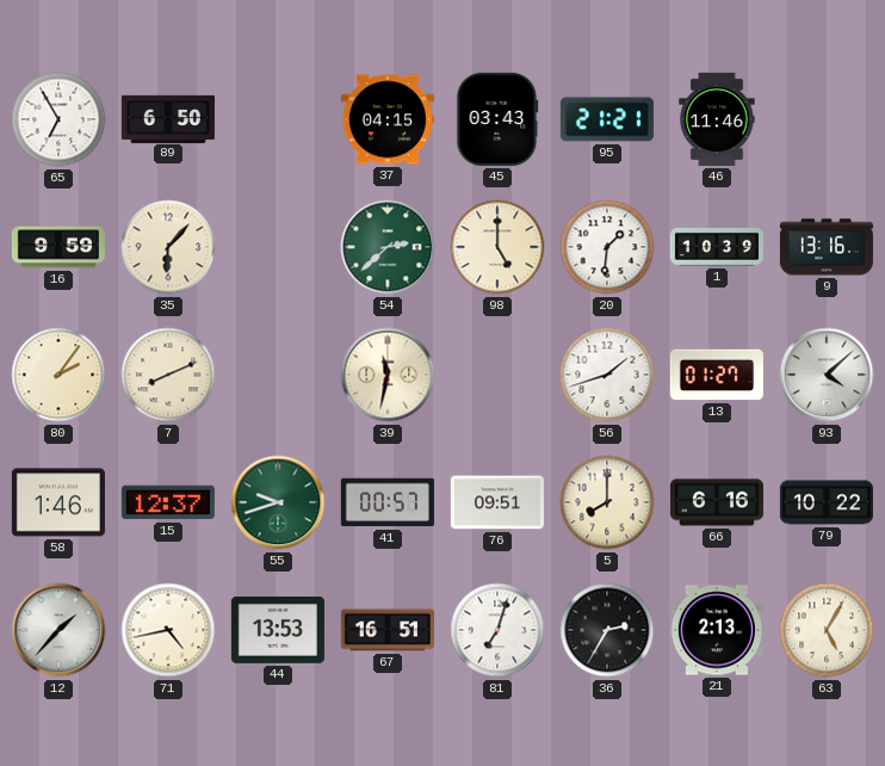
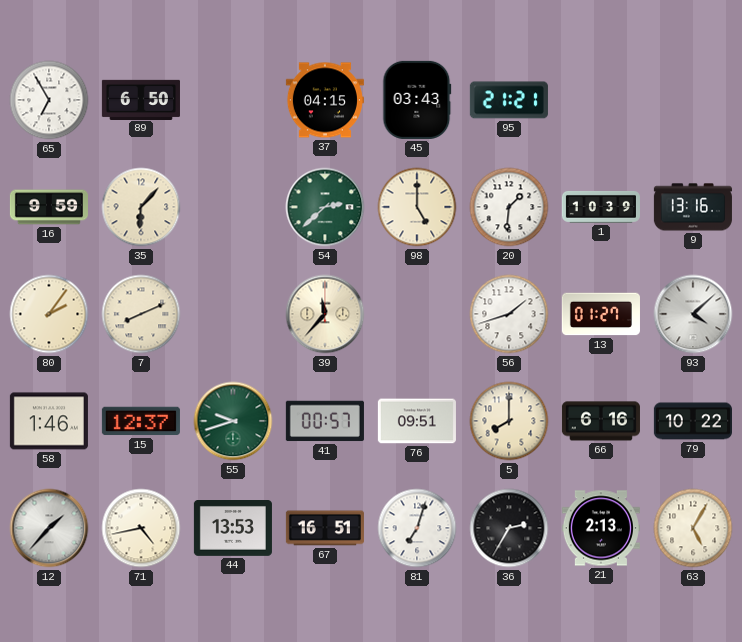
46: 11:46 -> none (717, 119)
39: 11:32 -> 11:37 (325, 314)
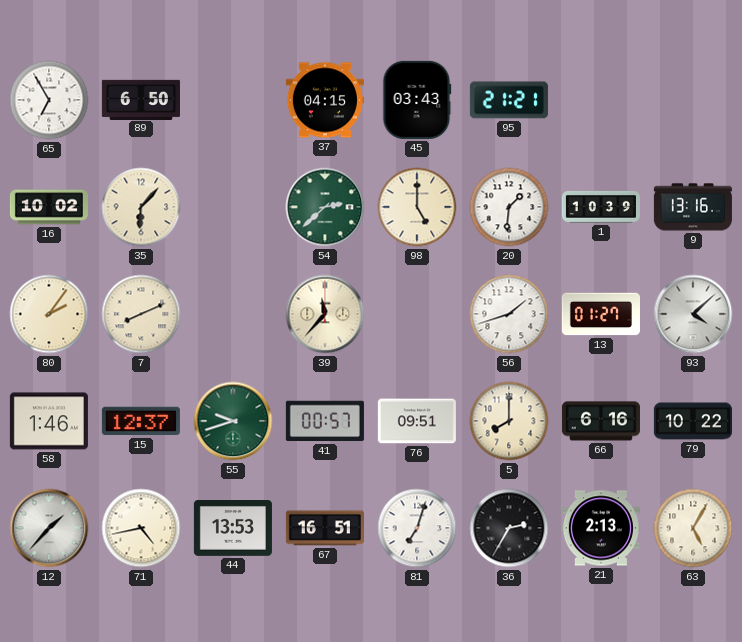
16: 9:59 -> 10:02 (49, 207)
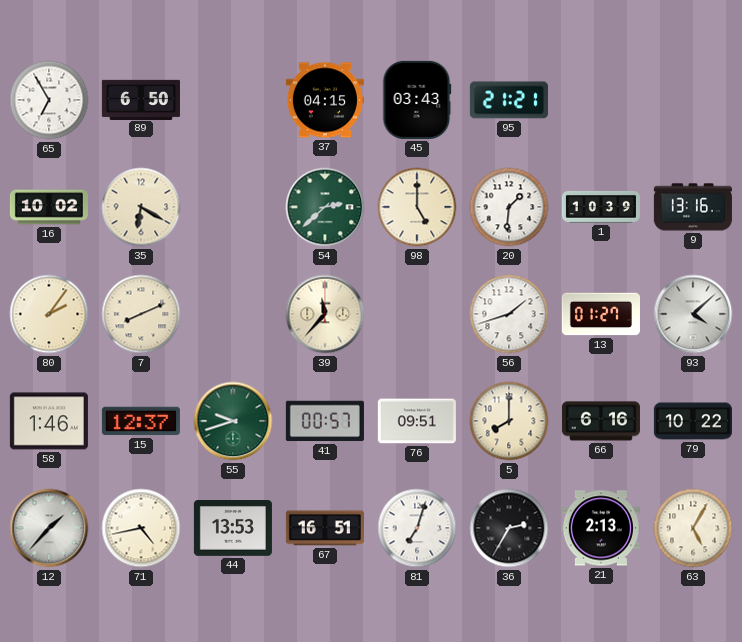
35: 6:07 -> 6:20 (141, 207)
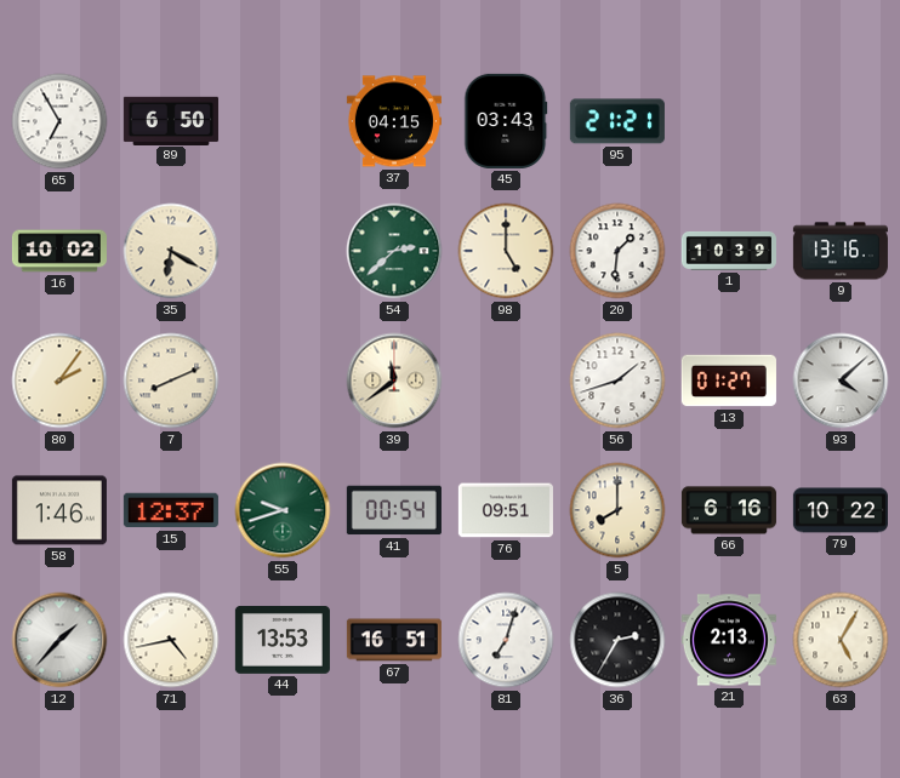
39: 11:37 -> 11:39 (394, 381)
41: 00:57 -> 00:54 (394, 510)
